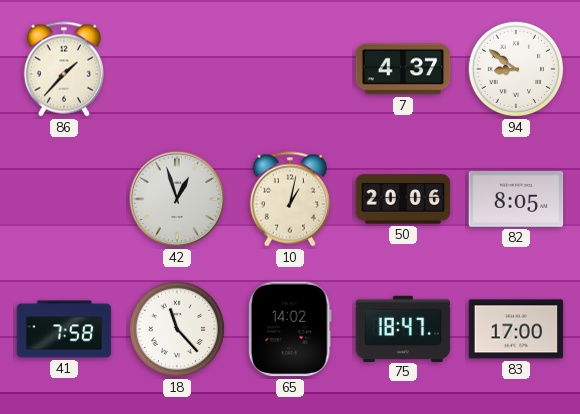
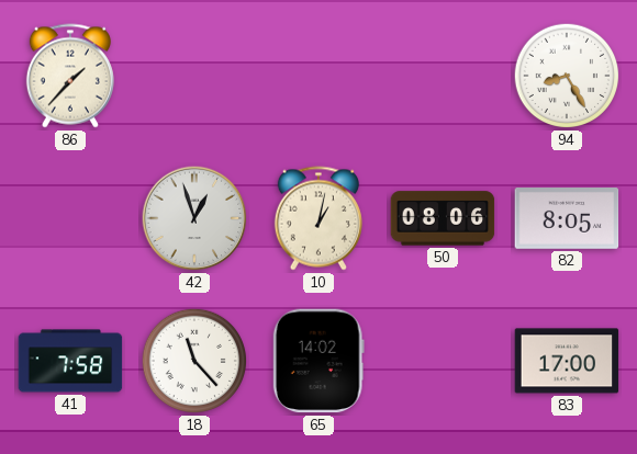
7: 4:37 -> none (403, 69)
94: 8:51 -> 8:25 (567, 76)
50: 20:06 -> 08:06 (443, 218)
75: 18:47 -> none (403, 328)
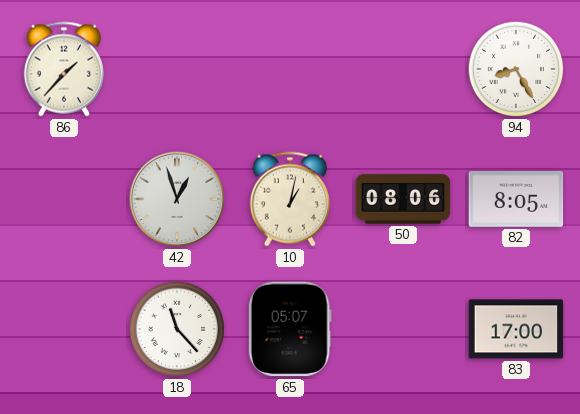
41: 7:58 -> none (70, 361)
65: 14:02 -> 05:07 (290, 329)
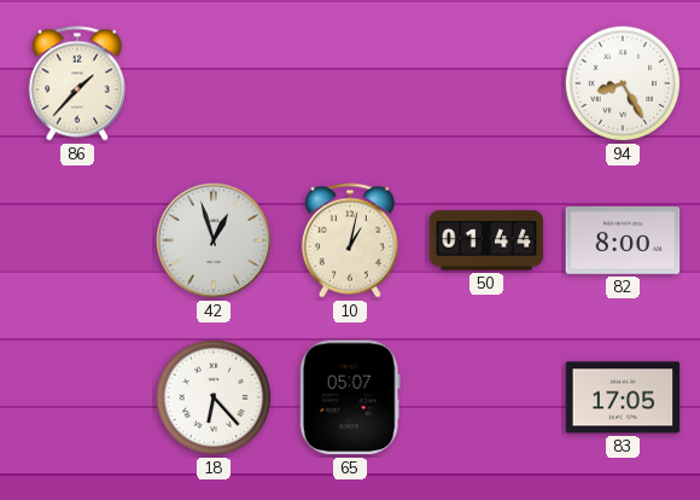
50: 08:06 -> 01:44 (486, 240)
82: 8:05 -> 8:00 (623, 242)
18: 11:23 -> 6:23 (214, 397)
83: 17:00 -> 17:05 (623, 397)
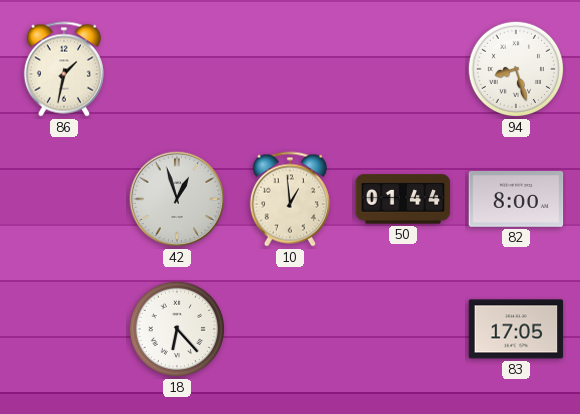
86: 1:37 -> 1:32 (64, 69)
94: 8:25 -> 8:27 (516, 69)
10: 1:02 -> 12:59 (290, 199)
65: 05:07 -> none (350, 397)
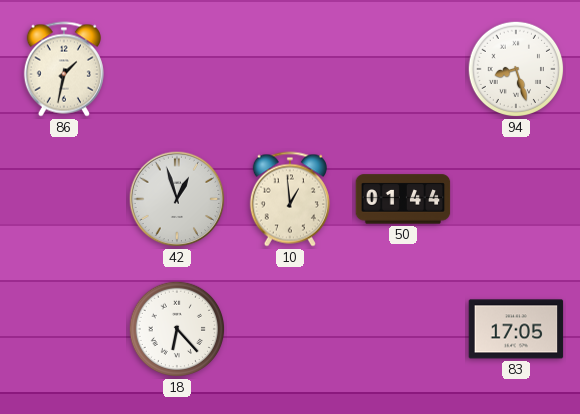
82: 8:00 -> none (516, 200)
